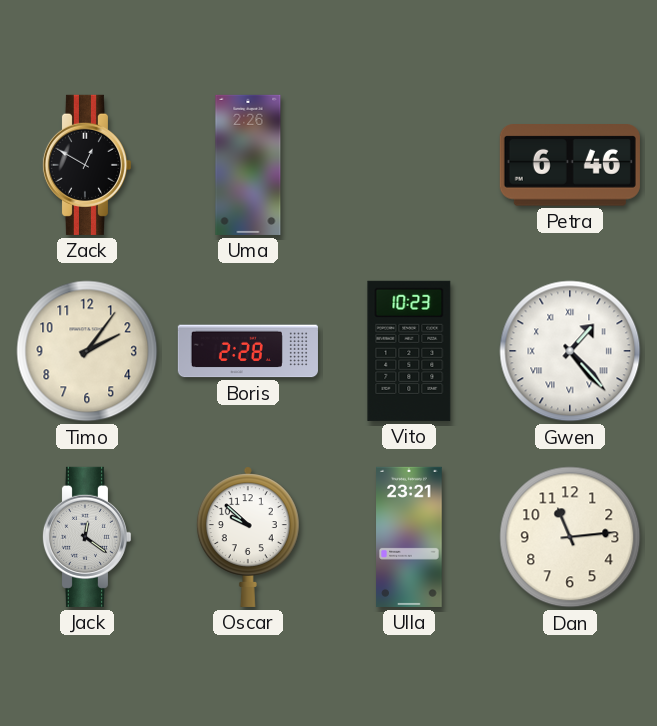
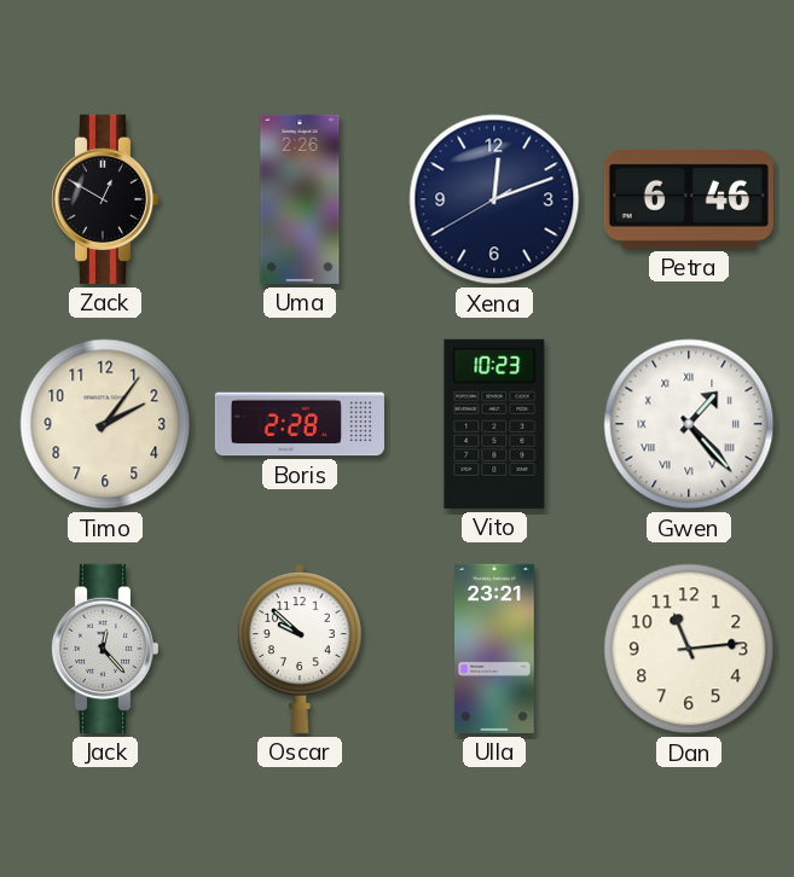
Xena: none -> 12:11 (494, 199)
Jack: 12:21 -> 12:23 (104, 649)
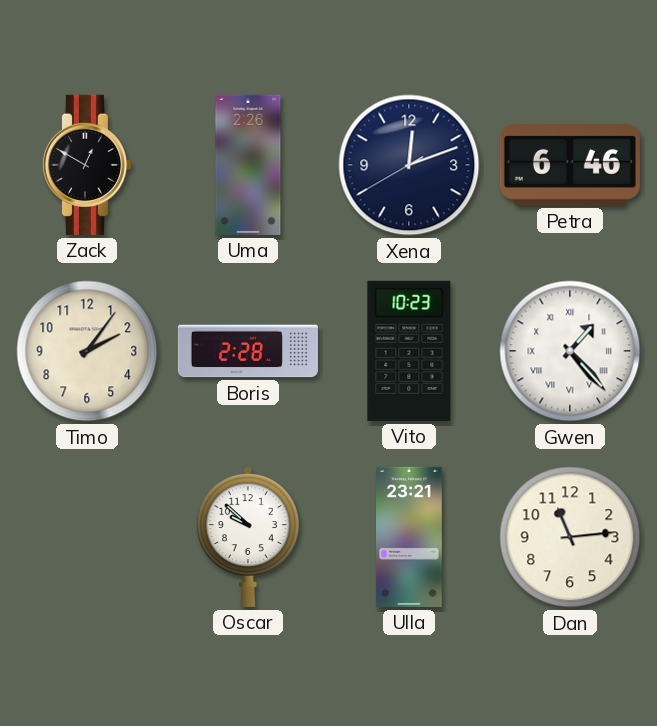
Jack: 12:23 -> none (104, 649)
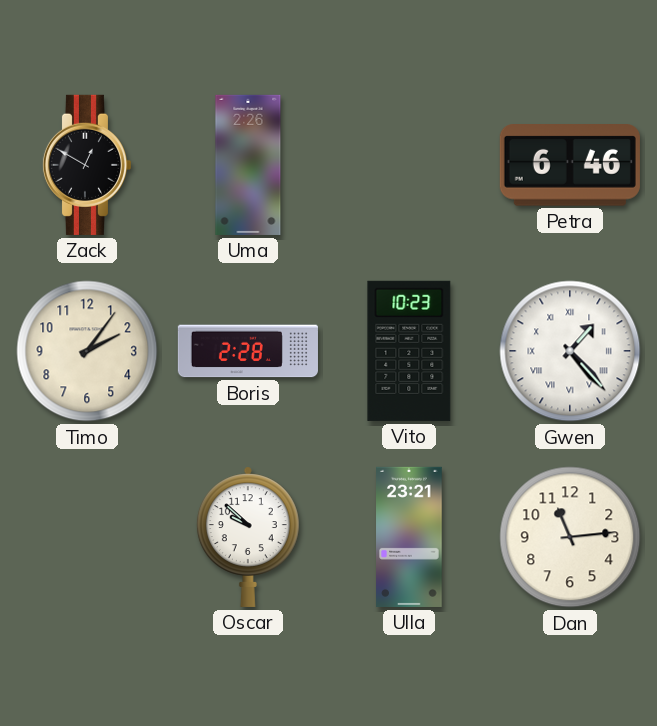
Xena: 12:11 -> none (409, 165)
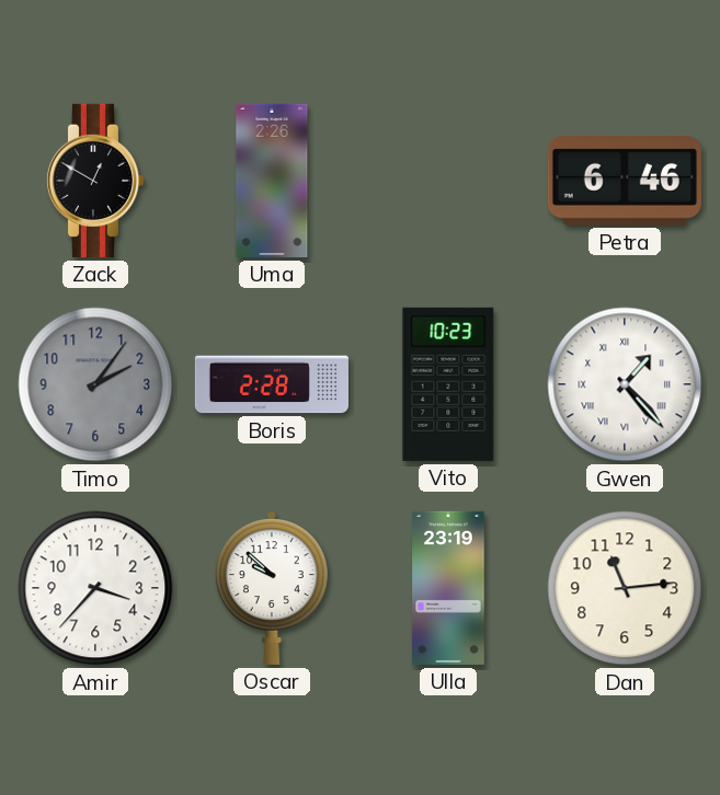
Timo dial: cream -> grey (95, 384)
Amir: none -> 3:37 (95, 588)
Ulla: 23:21 -> 23:19 (448, 588)
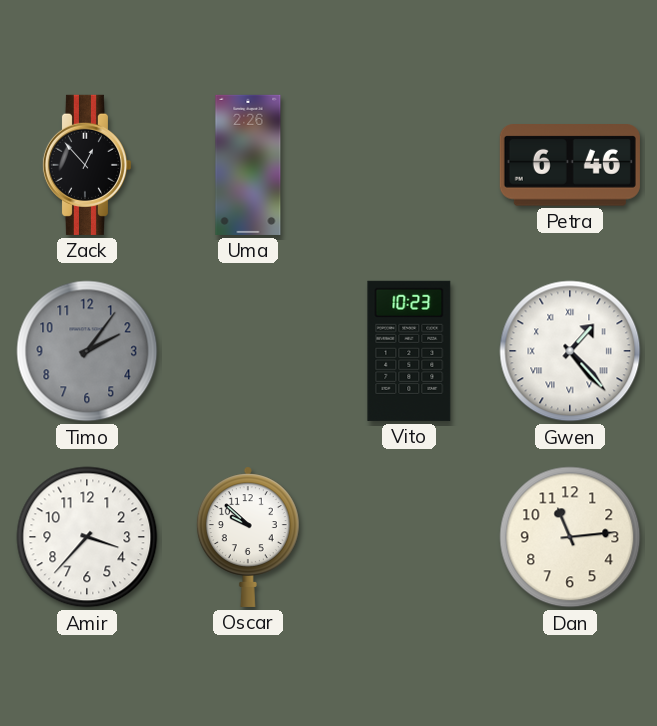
Zack: 12:50 -> 12:53 (86, 165)
Boris: 2:28 -> none (272, 384)
Ulla: 23:19 -> none (448, 588)
